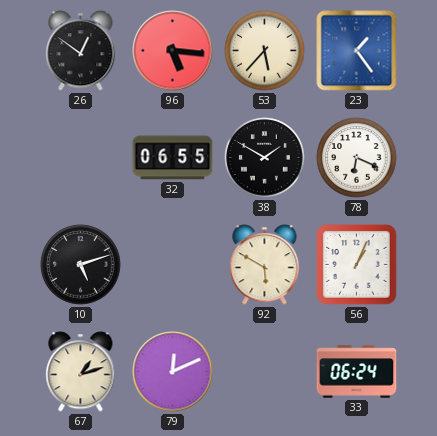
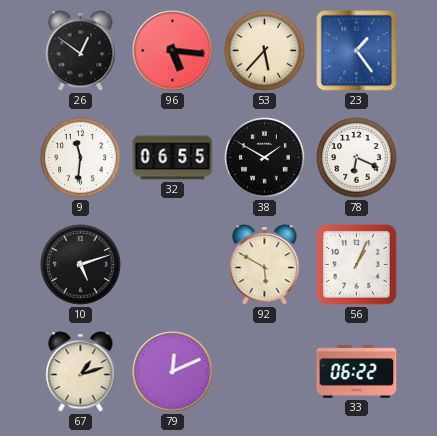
9: none -> 11:31 (81, 158)
33: 06:24 -> 06:22 (357, 372)
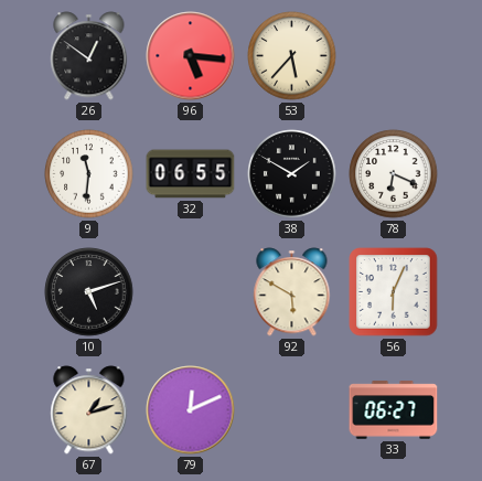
23: 1:24 -> none (357, 51)
56: 1:04 -> 6:04 (394, 292)
33: 06:22 -> 06:27 (394, 410)
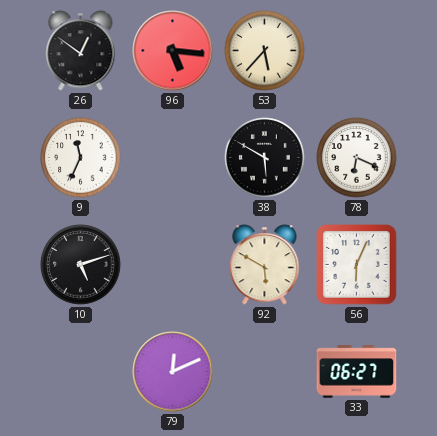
9: 11:31 -> 11:34 (81, 158)
32: 06:55 -> none (191, 174)
38: 1:50 -> 5:50 (265, 158)
67: 1:12 -> none (89, 410)
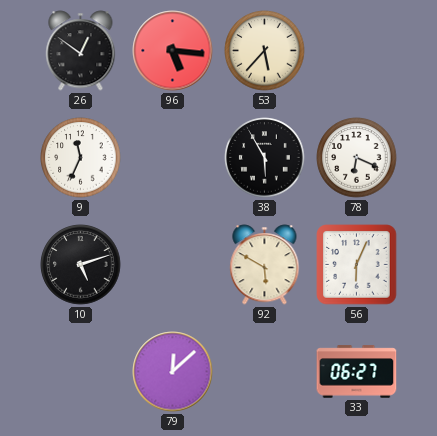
38: 5:50 -> 5:55 (265, 158)
79: 12:11 -> 12:08 (173, 372)
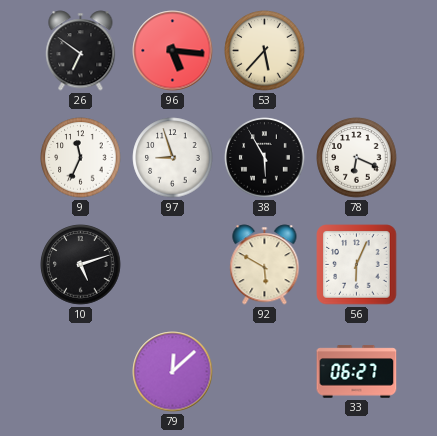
26: 12:51 -> 6:51 (81, 51)
97: none -> 8:57 (173, 158)
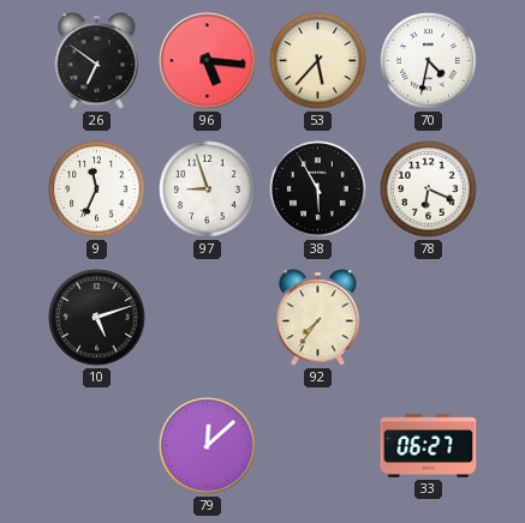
70: none -> 4:32 (429, 61)
92: 5:50 -> 7:36 (318, 318)
56: 6:04 -> none (357, 265)
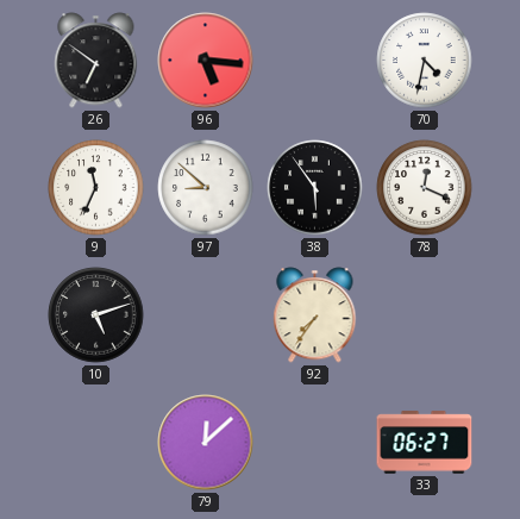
53: 5:37 -> none (318, 61)
97: 8:57 -> 8:52 (206, 188)
38: 5:55 -> 5:54 (315, 188)
78: 6:19 -> 12:19 (425, 188)
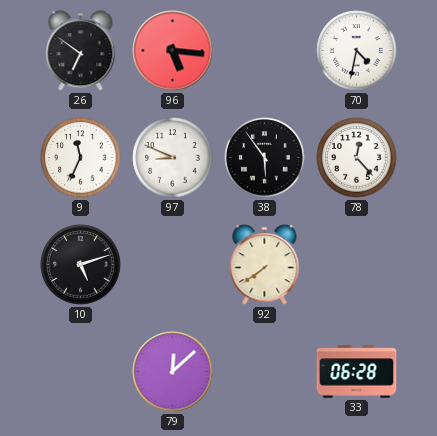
97: 8:52 -> 8:49 (173, 158)
78: 12:19 -> 12:23 (357, 158)
92: 7:36 -> 7:39 (265, 265)
33: 06:27 -> 06:28 (357, 372)
